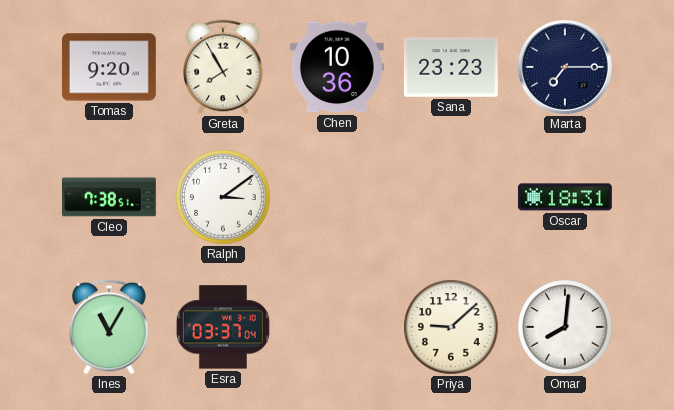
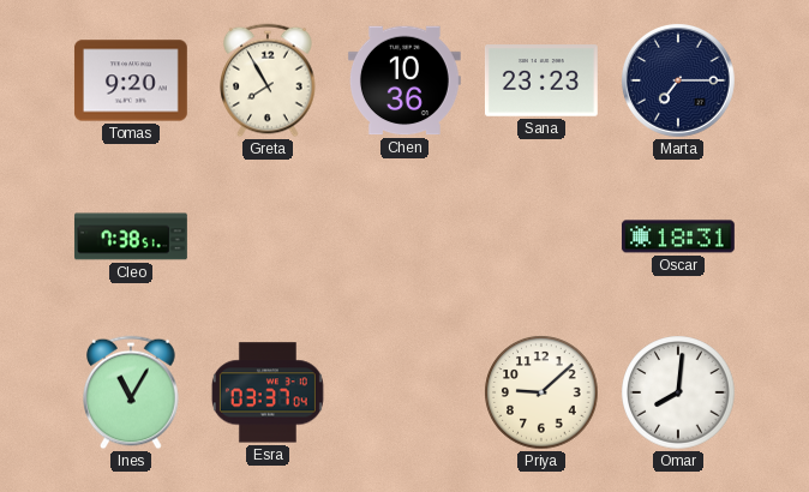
Ralph: 3:09 -> none (223, 197)
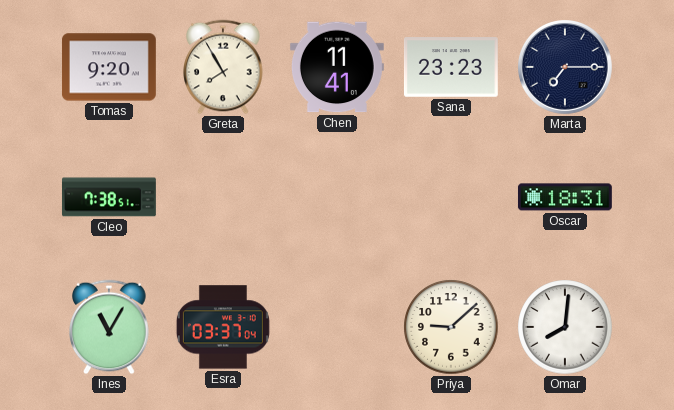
Chen: 10:36 -> 11:41 (337, 67)
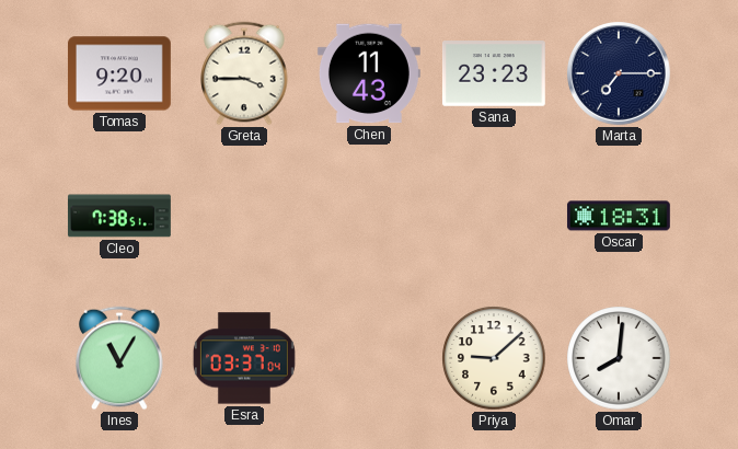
Greta: 7:55 -> 3:45 (244, 73)
Chen: 11:41 -> 11:43 (369, 73)
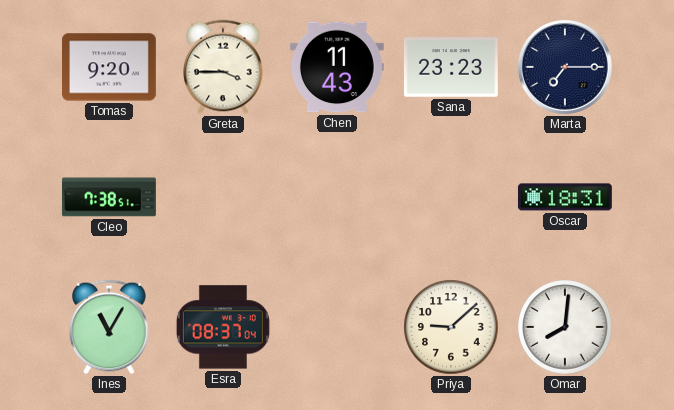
Esra: 03:37 -> 08:37 (223, 327)
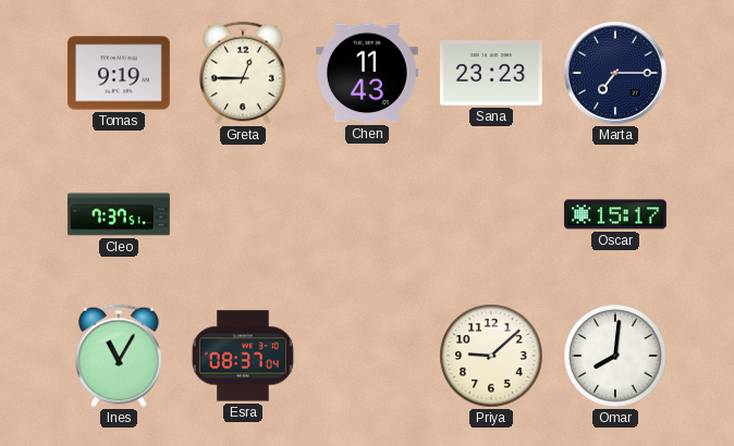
Tomas: 9:20 -> 9:19 (119, 73)
Greta: 3:45 -> 12:45 (243, 73)
Cleo: 7:38 -> 7:37 (119, 214)
Oscar: 18:31 -> 15:17 (615, 214)
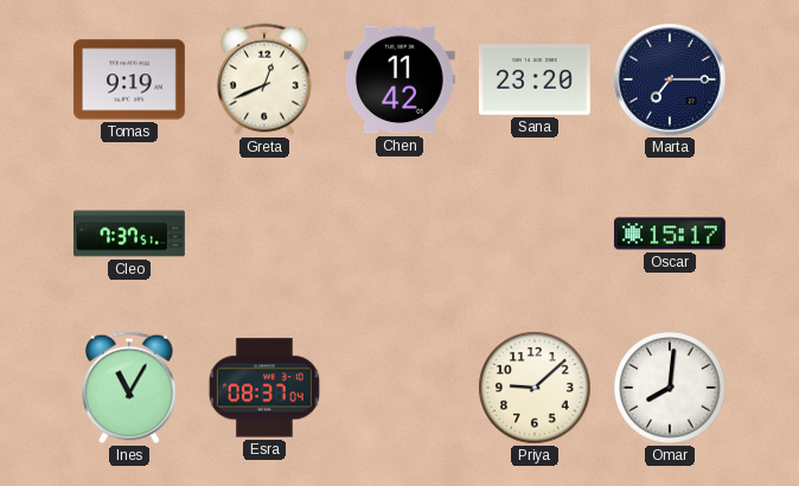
Greta: 12:45 -> 12:41 (264, 79)
Chen: 11:43 -> 11:42 (399, 79)
Sana: 23:23 -> 23:20 (535, 79)
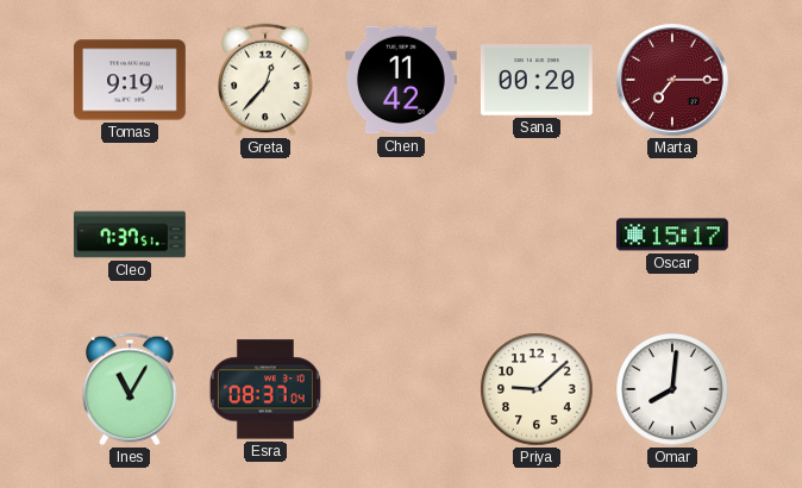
Greta: 12:41 -> 12:37 (265, 80)
Sana: 23:20 -> 00:20 (537, 80)
Marta dial: navy -> burgundy (673, 81)
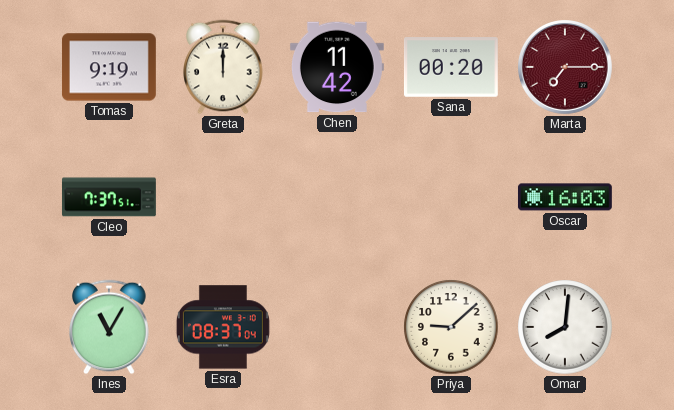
Greta: 12:37 -> 12:00 (223, 67)
Oscar: 15:17 -> 16:03 (565, 197)
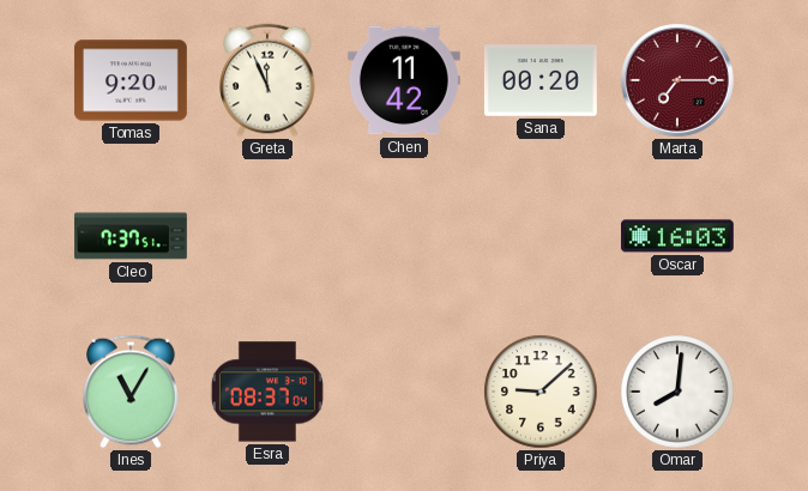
Tomas: 9:19 -> 9:20 (131, 80)
Greta: 12:00 -> 11:56 (267, 80)
